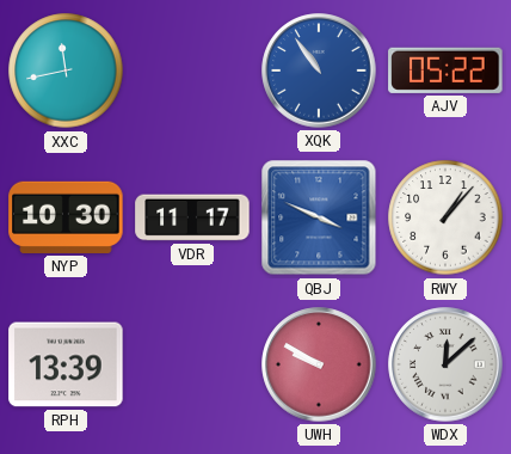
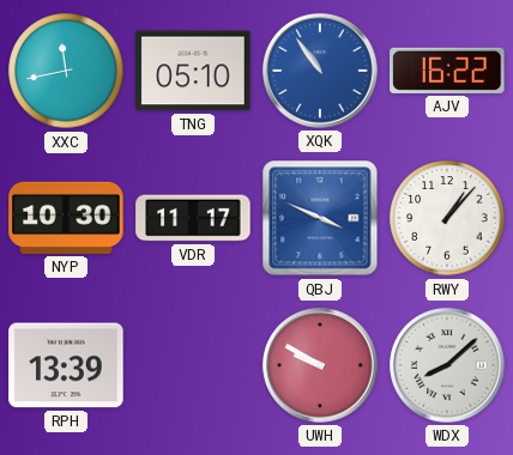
TNG: none -> 05:10 (193, 71)
AJV: 05:22 -> 16:22 (447, 71)
WDX: 12:08 -> 8:08 (447, 365)
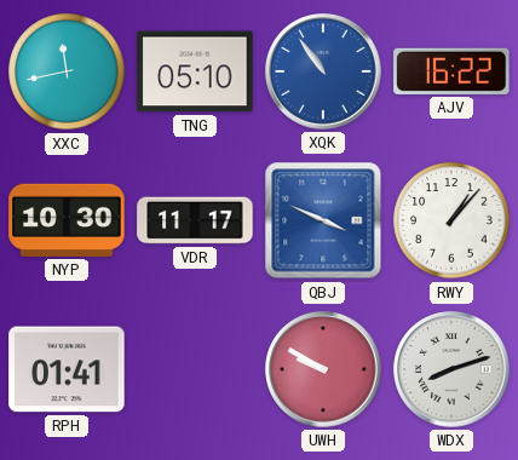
RPH: 13:39 -> 01:41 (67, 369)
WDX: 8:08 -> 8:12 (451, 369)
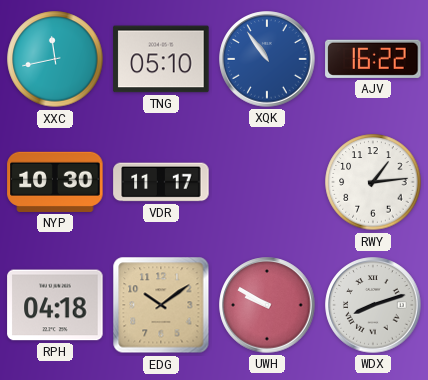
QBJ: 3:49 -> none (323, 220)
RWY: 1:07 -> 1:14 (373, 182)
RPH: 01:41 -> 04:18 (55, 305)
EDG: none -> 10:09 (161, 305)
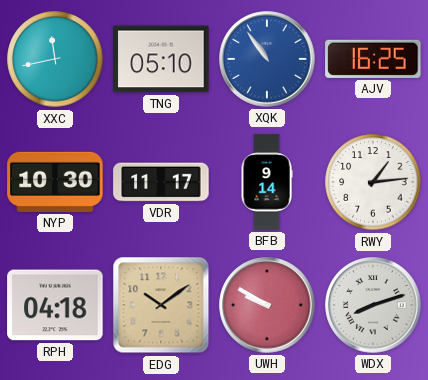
AJV: 16:22 -> 16:25 (373, 59)
BFB: none -> 9:14 (267, 182)
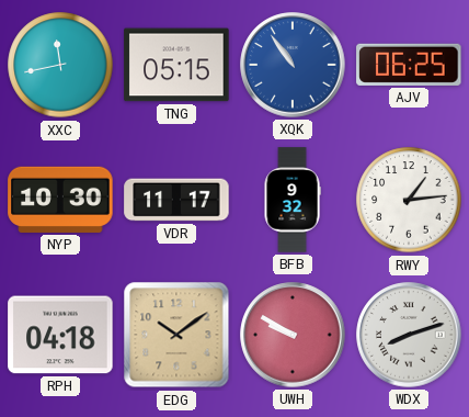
TNG: 05:10 -> 05:15 (176, 65)
AJV: 16:25 -> 06:25 (409, 65)
BFB: 9:14 -> 9:32 (293, 200)
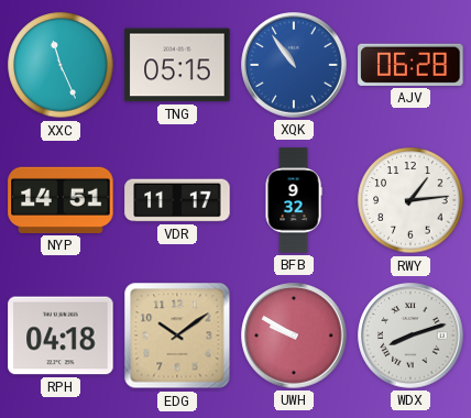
XXC: 11:43 -> 11:26 (61, 65)
AJV: 06:25 -> 06:28 (410, 65)
NYP: 10:30 -> 14:51 (61, 200)
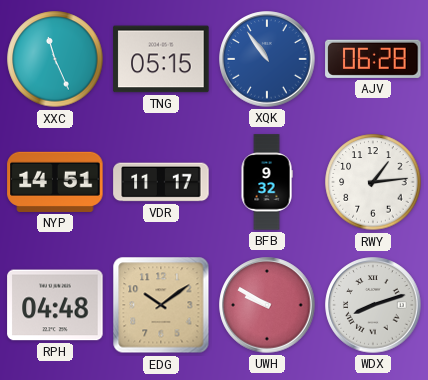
RPH: 04:18 -> 04:48 (55, 305)
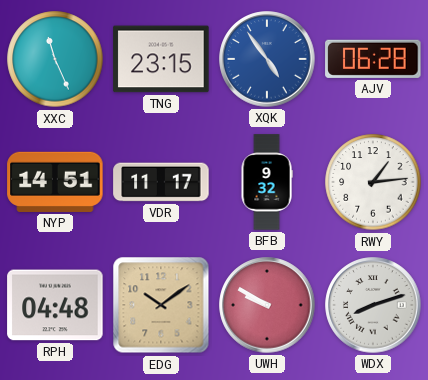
TNG: 05:15 -> 23:15 (161, 59)
XQK: 10:54 -> 4:54 (267, 59)
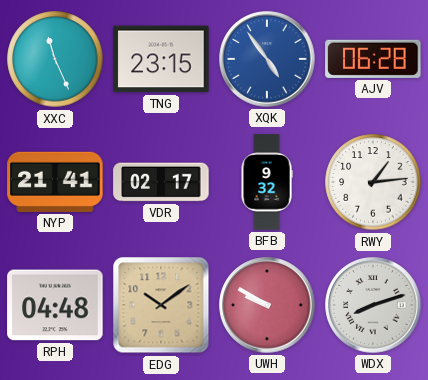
NYP: 14:51 -> 21:41 (55, 182)
VDR: 11:17 -> 02:17 (161, 182)
